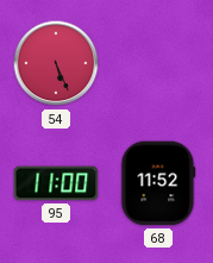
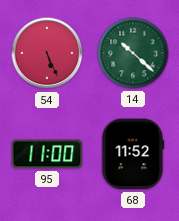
14: none -> 10:22 (133, 53)
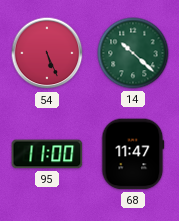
68: 11:52 -> 11:47 (133, 154)
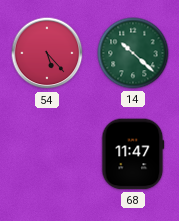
54: 5:26 -> 5:23 (47, 53)
95: 11:00 -> none (47, 154)
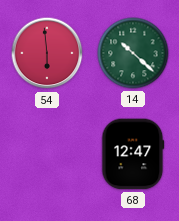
54: 5:23 -> 5:59 (47, 53)
68: 11:47 -> 12:47 (133, 154)
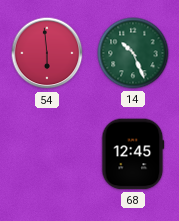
14: 10:22 -> 10:26 (133, 53)
68: 12:47 -> 12:45 (133, 154)
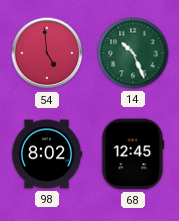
54: 5:59 -> 4:59 (47, 53)
98: none -> 8:02 (47, 154)
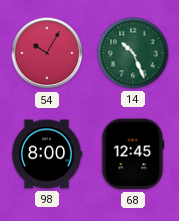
54: 4:59 -> 10:05 (47, 53)
98: 8:02 -> 8:00 (47, 154)
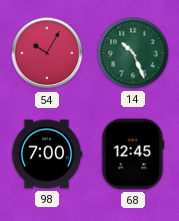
98: 8:00 -> 7:00 (47, 154)
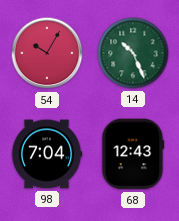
98: 7:00 -> 7:04 (47, 154)
68: 12:45 -> 12:43 (133, 154)
